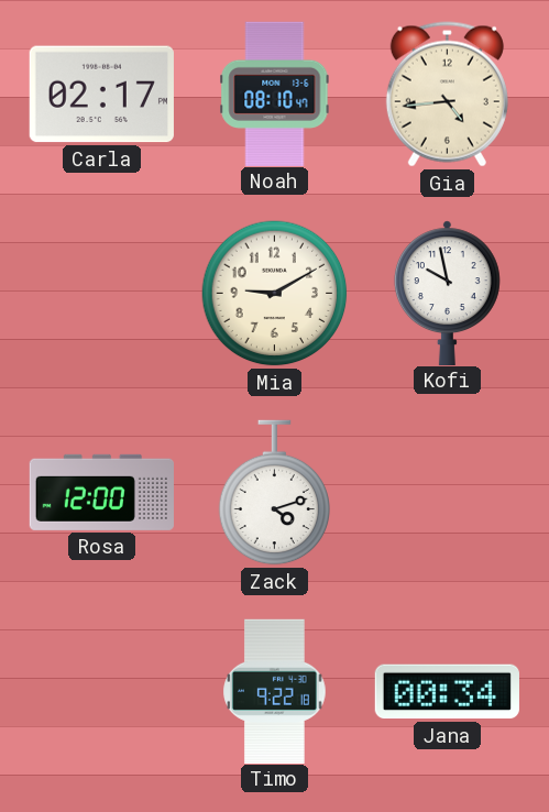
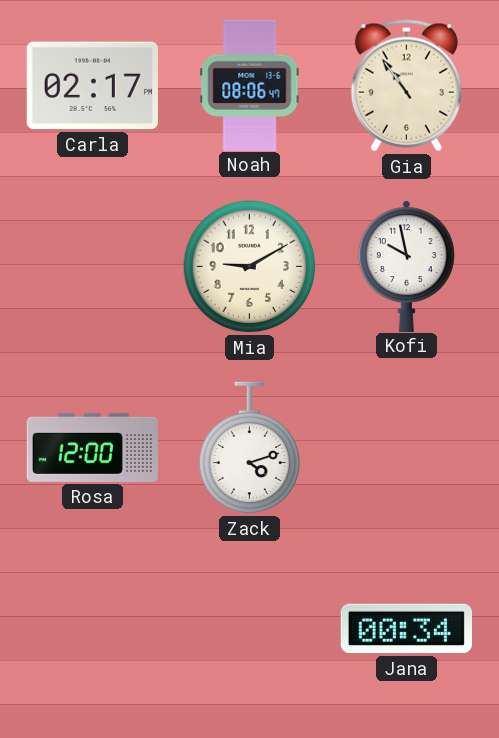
Noah: 08:10 -> 08:06 (250, 85)
Gia: 4:44 -> 10:54 (406, 86)
Timo: 9:22 -> none (275, 691)
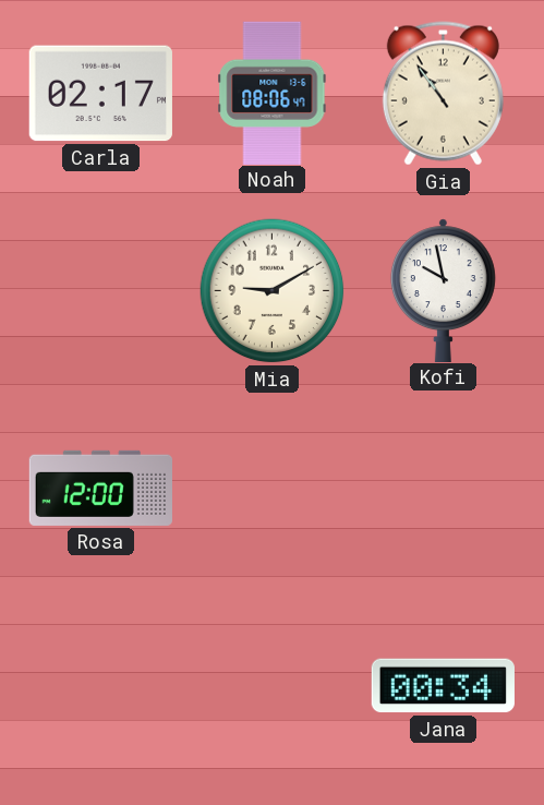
Zack: 4:12 -> none (249, 448)
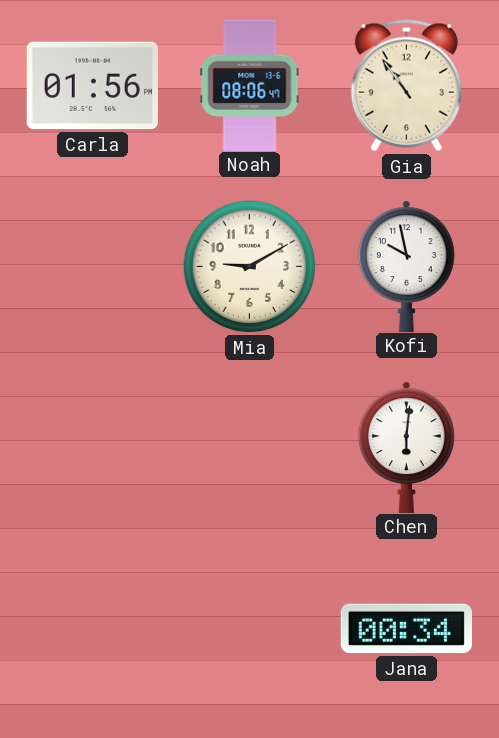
Carla: 02:17 -> 01:56 (92, 86)
Rosa: 12:00 -> none (100, 488)
Chen: none -> 6:01 (406, 447)
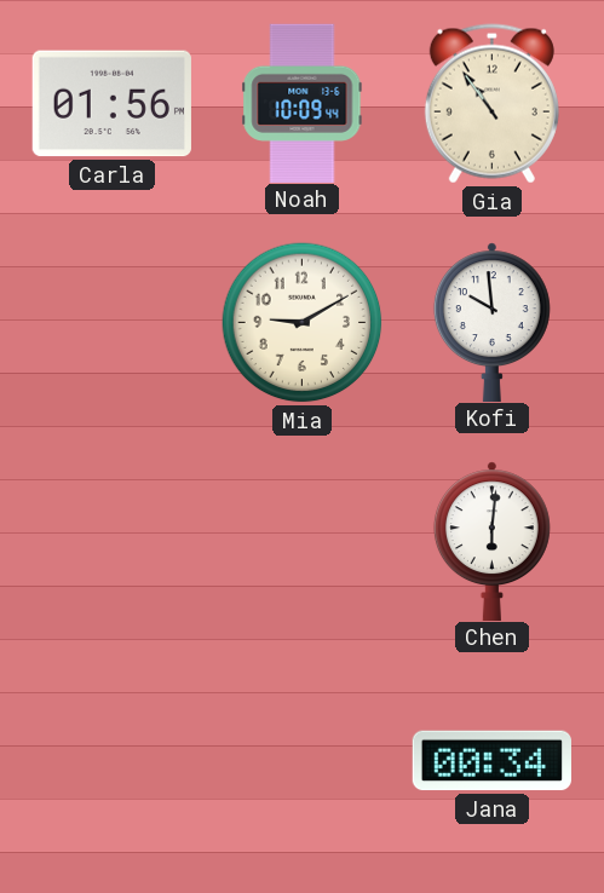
Noah: 08:06 -> 10:09 (303, 103)
Kofi: 9:58 -> 9:59 (491, 322)
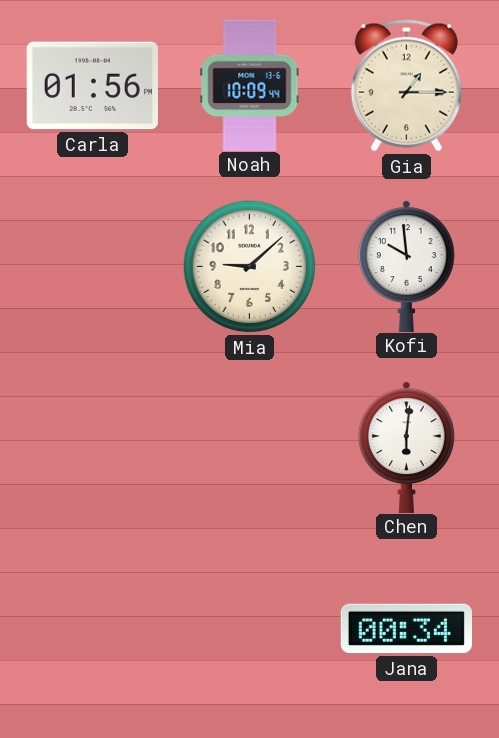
Gia: 10:54 -> 1:15 (406, 86)
Mia: 9:10 -> 9:08 (250, 267)
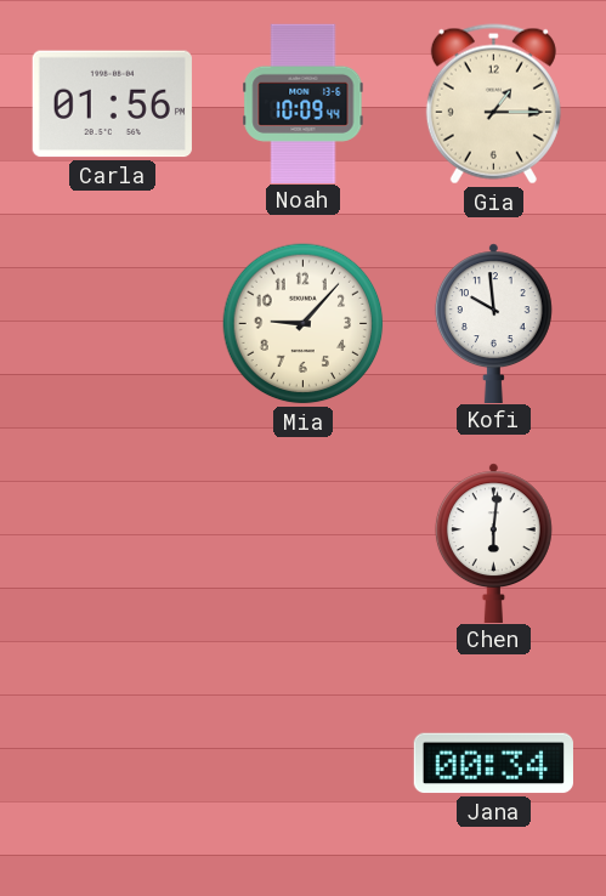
Mia: 9:08 -> 9:07 (304, 324)
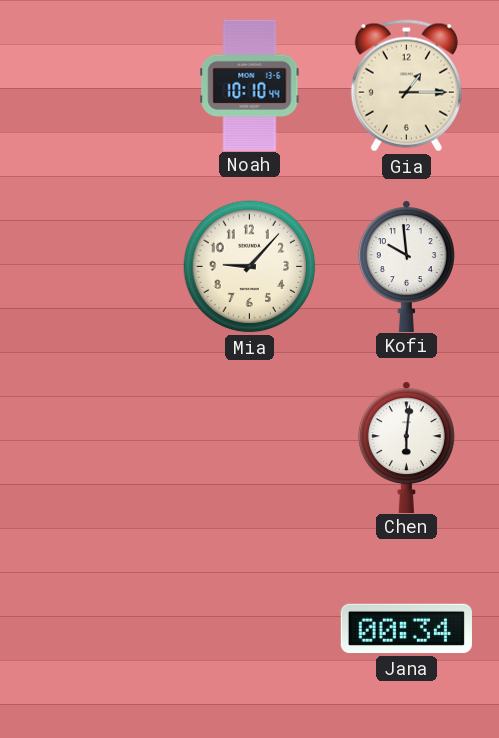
Carla: 01:56 -> none (112, 104)
Noah: 10:09 -> 10:10 (250, 85)
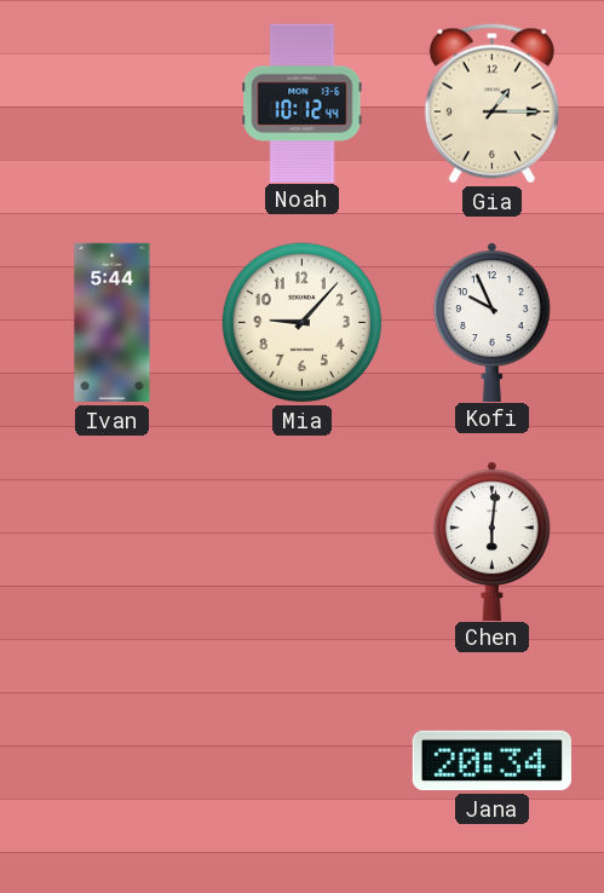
Noah: 10:10 -> 10:12 (303, 103)
Ivan: none -> 5:44 (113, 323)
Kofi: 9:59 -> 9:56 (491, 322)
Jana: 00:34 -> 20:34 (491, 761)
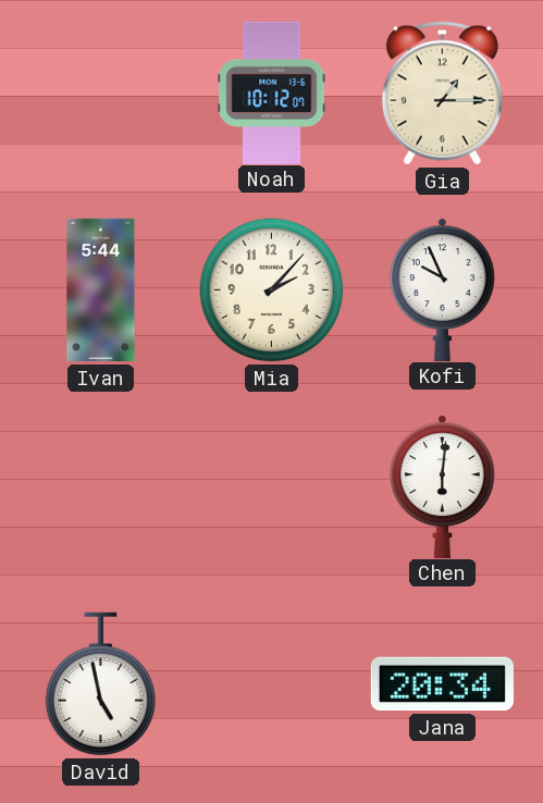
Noah: 10:12:44 -> 10:12:07 (272, 92)
Mia: 9:07 -> 2:07 (272, 291)
David: none -> 4:58 (100, 684)
